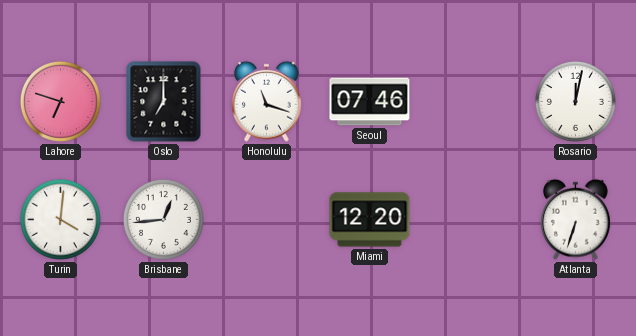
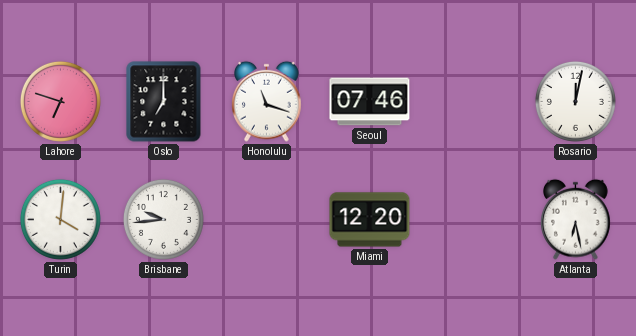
Brisbane: 12:44 -> 9:44 (163, 219)
Atlanta: 6:33 -> 6:28 (576, 219)
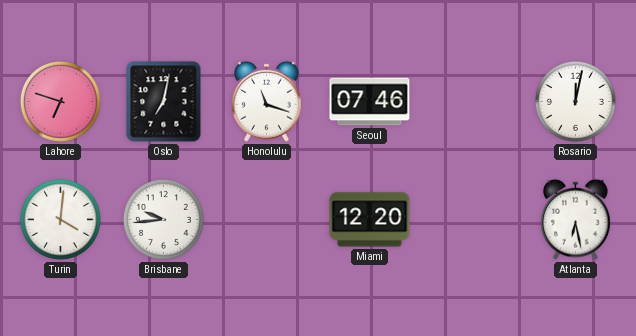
Oslo: 7:00 -> 7:02 (164, 102)
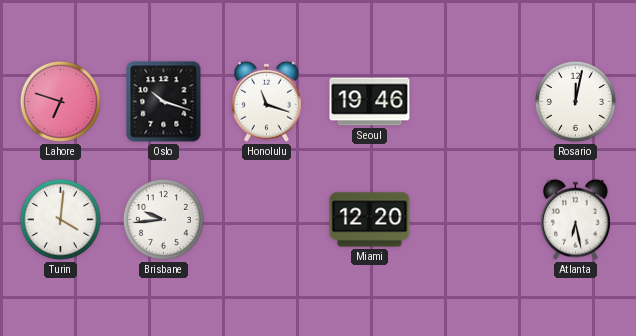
Oslo: 7:02 -> 10:18 (164, 102)
Seoul: 07:46 -> 19:46 (370, 102)
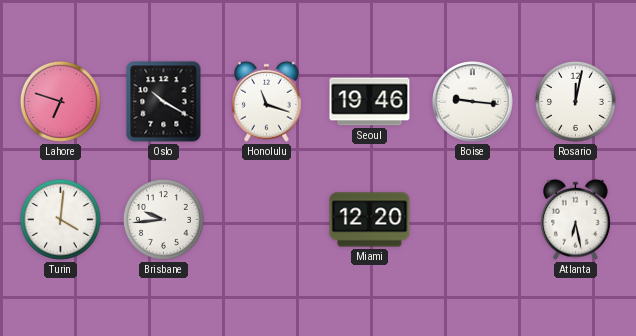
Oslo: 10:18 -> 10:20 (164, 102)
Boise: none -> 9:16 (473, 102)
